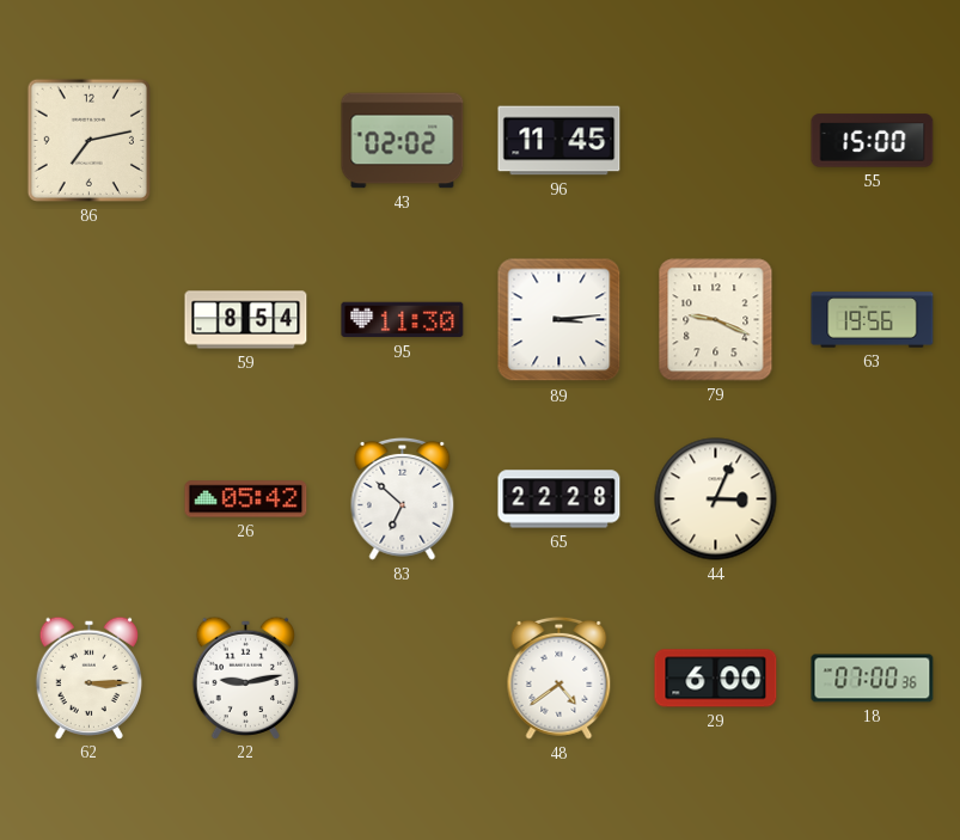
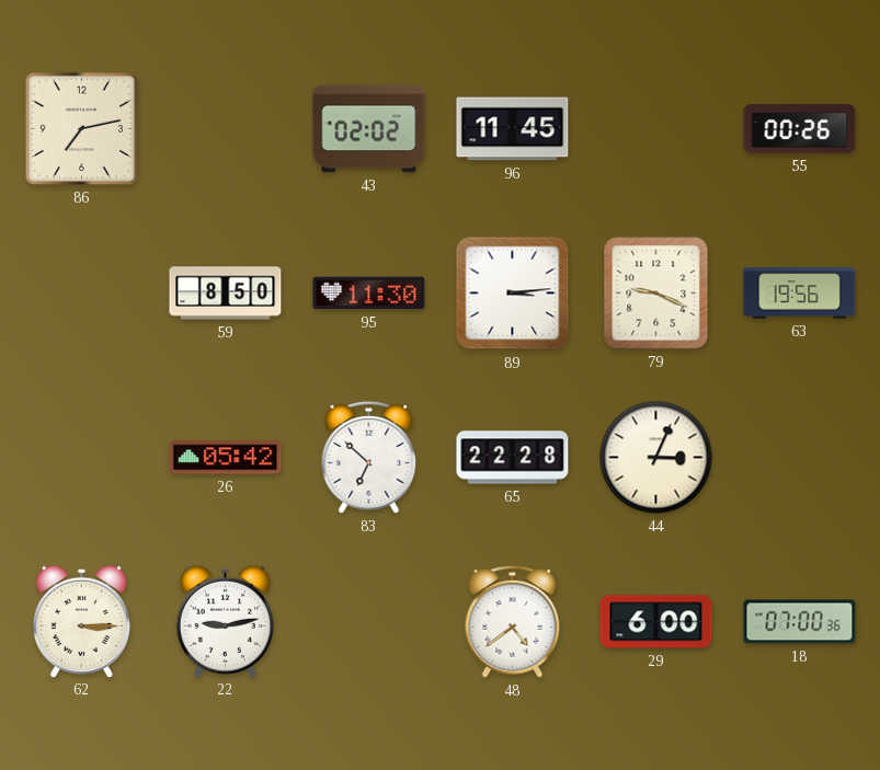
55: 15:00 -> 00:26 (800, 129)
59: 8:54 -> 8:50 (226, 294)
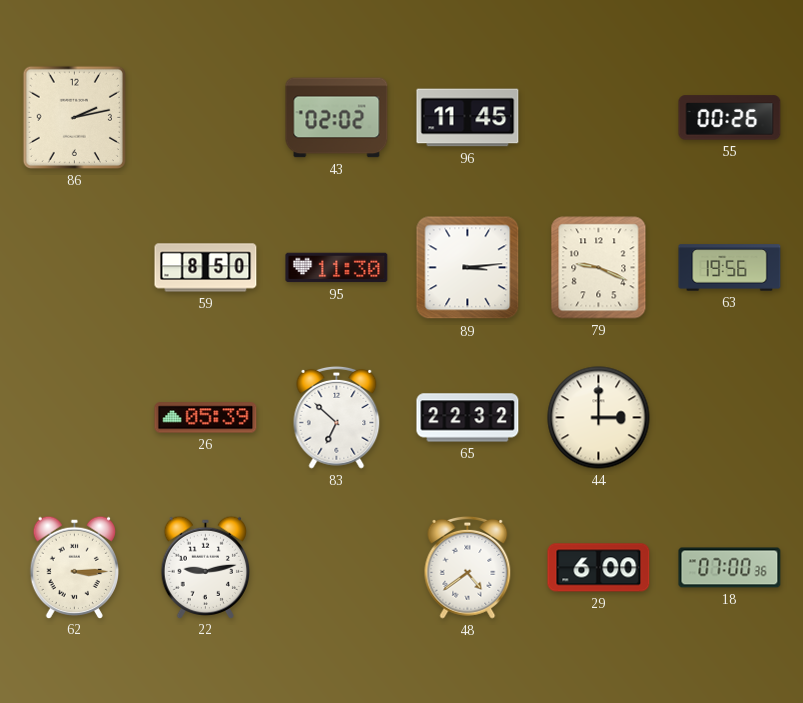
86: 7:13 -> 2:13 (74, 117)
26: 05:42 -> 05:39 (206, 418)
65: 22:28 -> 22:32 (468, 418)
44: 3:04 -> 3:00 (599, 418)
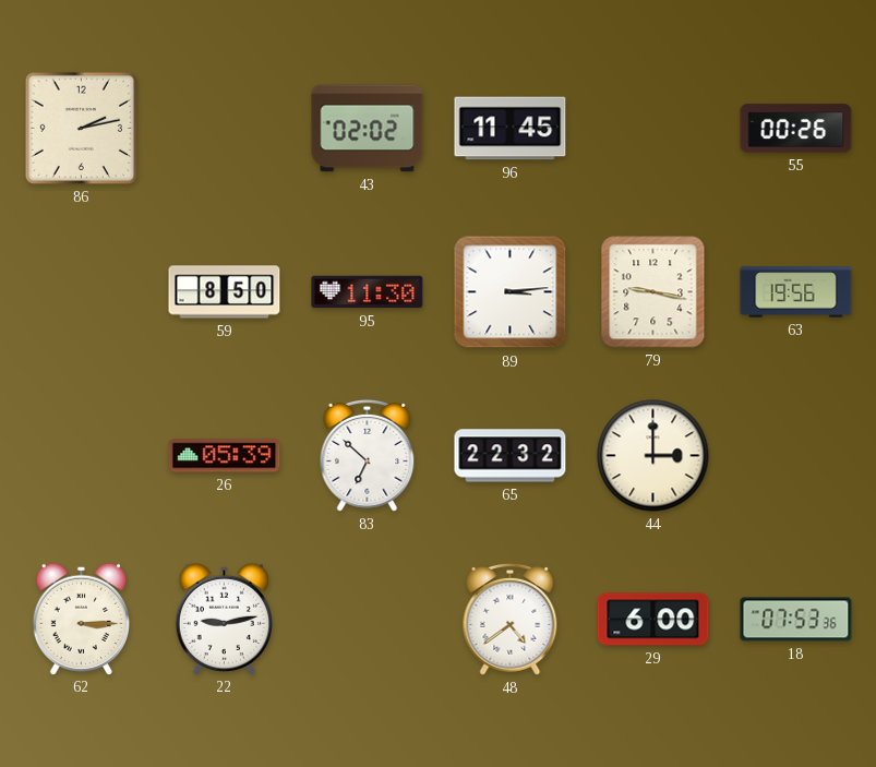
79: 9:19 -> 9:17 (653, 292)
18: 07:00 -> 07:53 (796, 620)
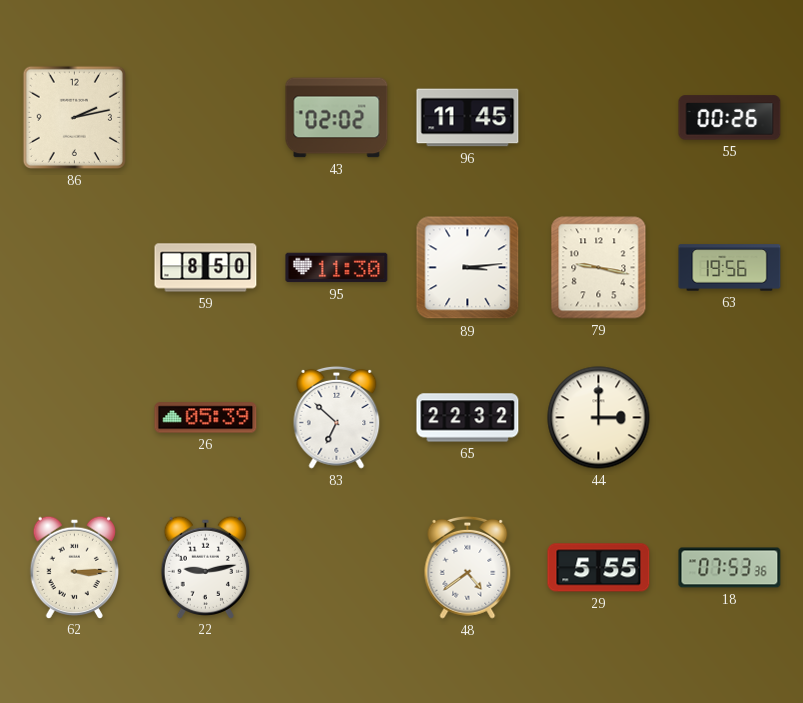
29: 6:00 -> 5:55 (599, 568)
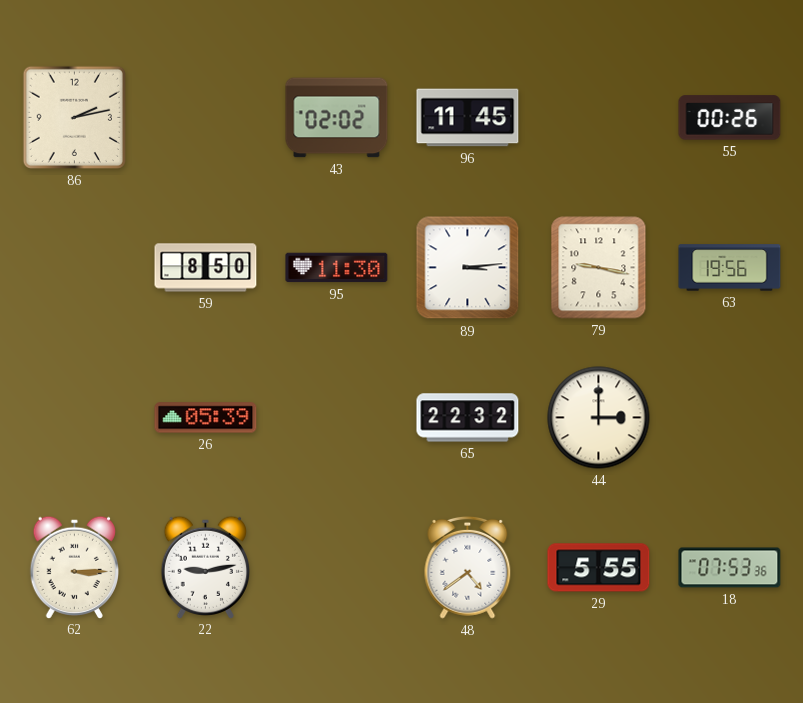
83: 6:52 -> none (337, 417)
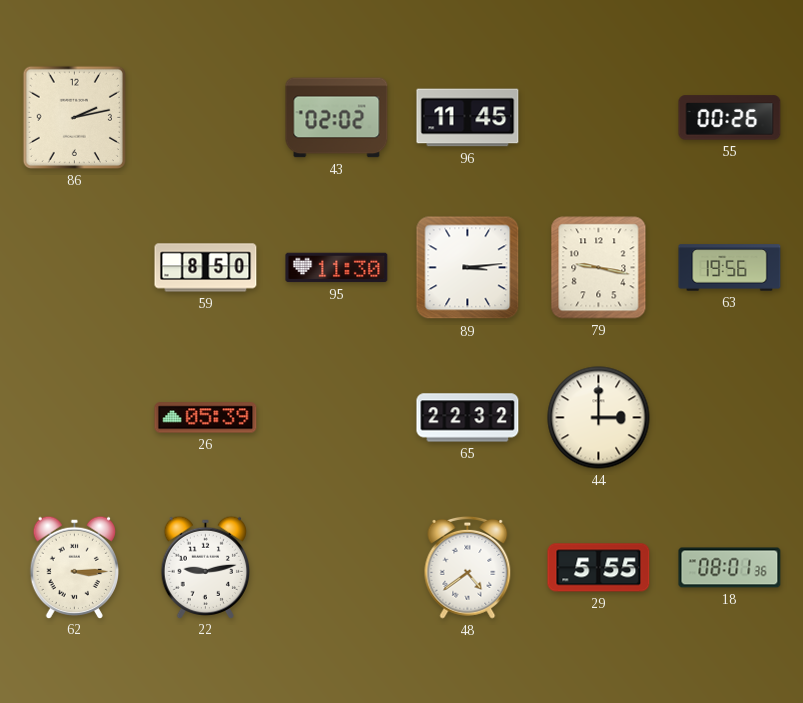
18: 07:53 -> 08:01 (730, 568)
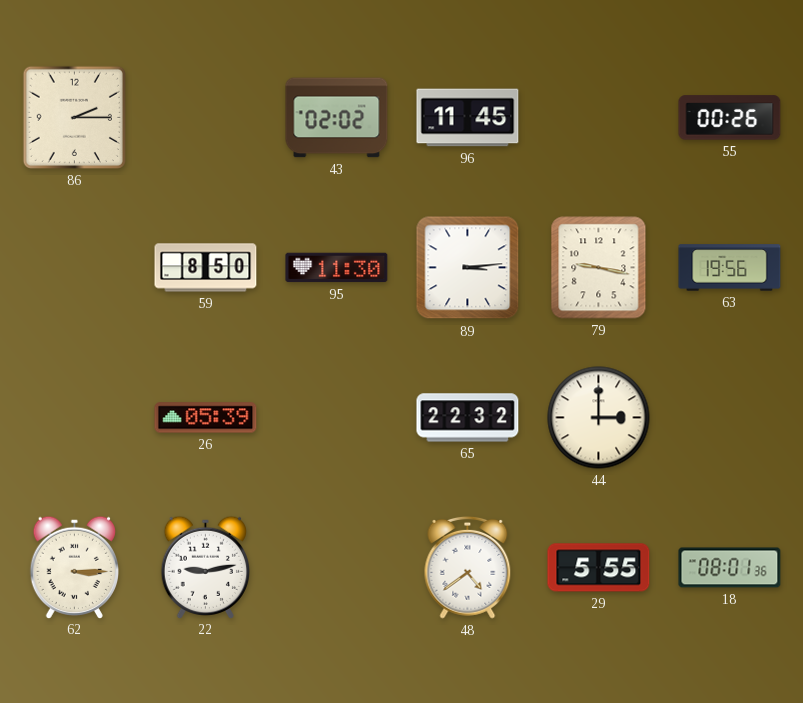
86: 2:13 -> 2:15 (74, 117)
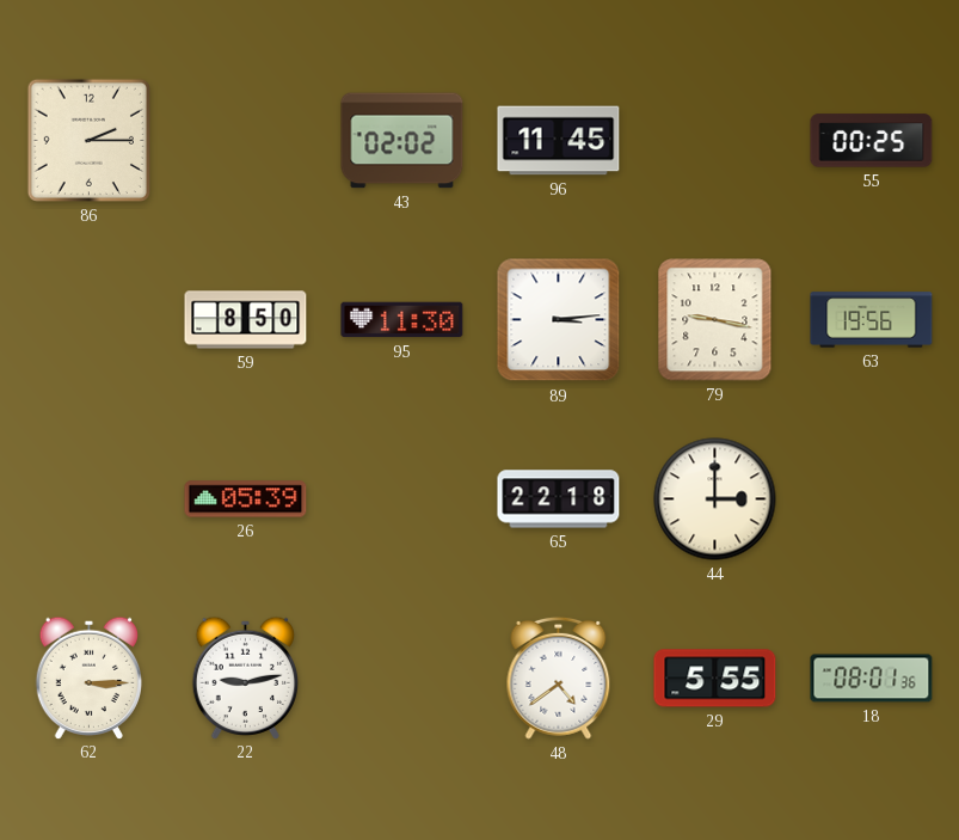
55: 00:26 -> 00:25 (872, 141)
65: 22:32 -> 22:18 (559, 499)
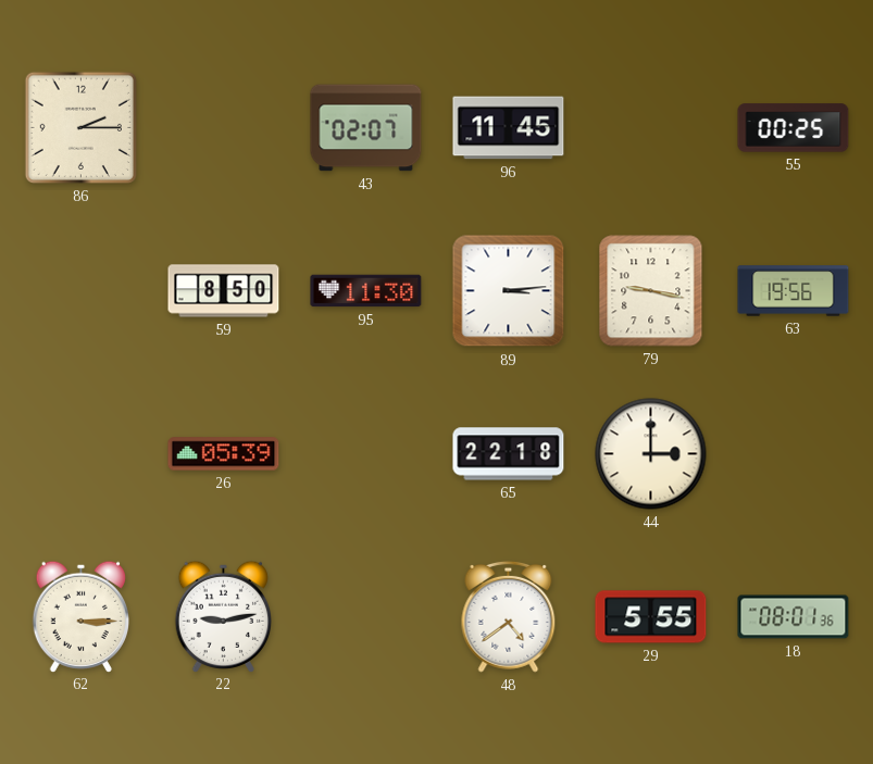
43: 02:02 -> 02:07 (366, 128)
